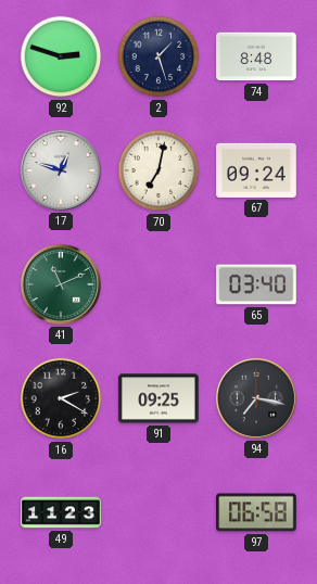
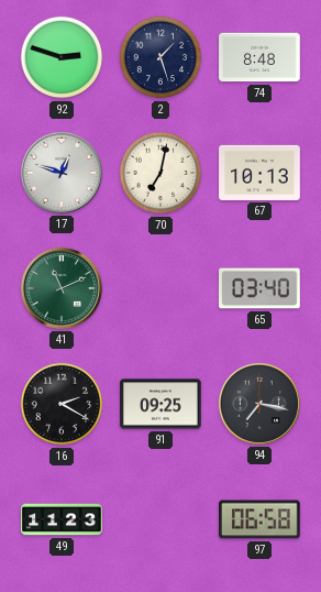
67: 09:24 -> 10:13 (259, 173)
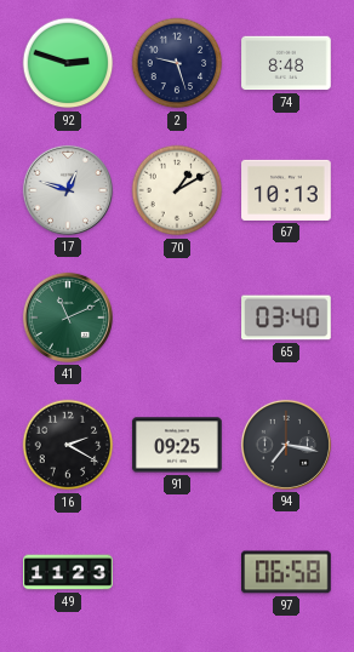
2: 1:27 -> 9:27 (177, 63)
70: 7:02 -> 1:10 (177, 190)
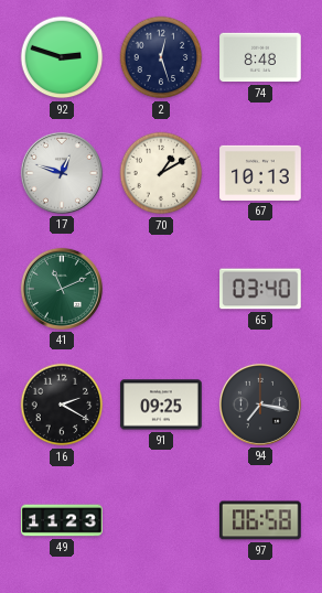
2: 9:27 -> 12:27 (161, 57)
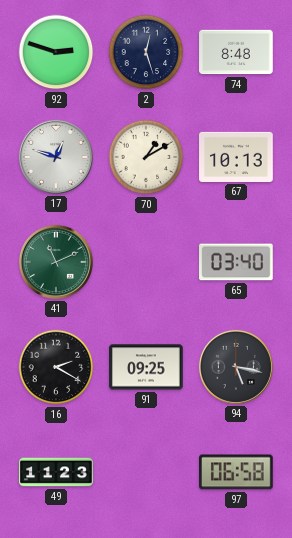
94: 7:17 -> 5:17 (236, 367)
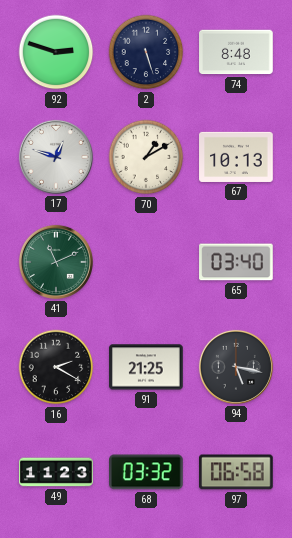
2: 12:27 -> 5:27 (146, 52)
91: 09:25 -> 21:25 (146, 367)
68: none -> 03:32 (147, 472)
